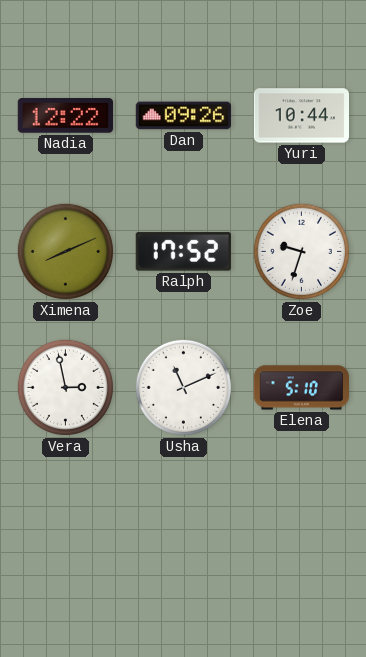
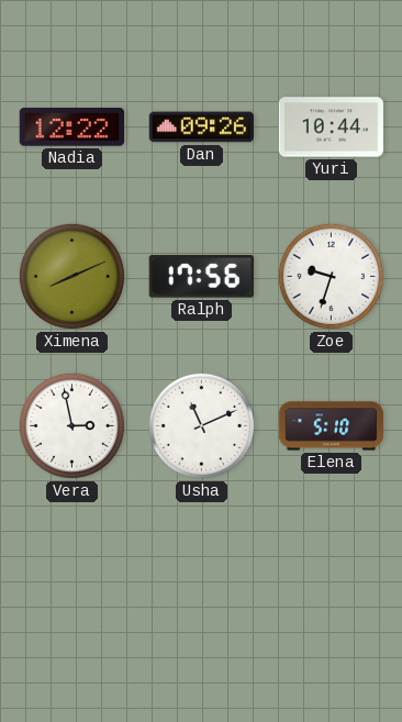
Ralph: 17:52 -> 17:56 (201, 277)
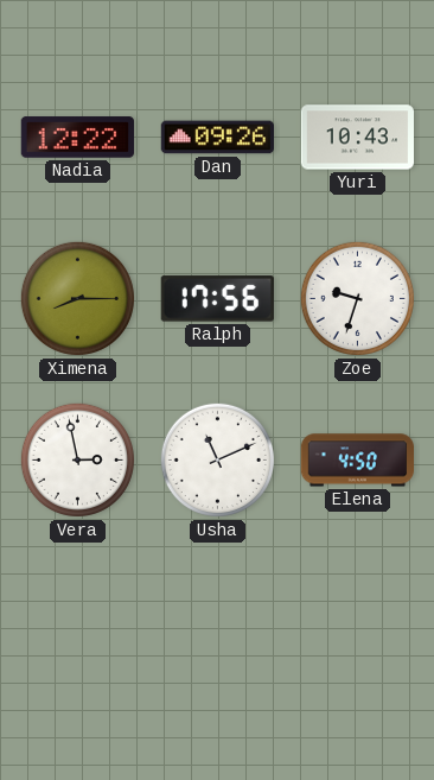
Yuri: 10:44 -> 10:43 (357, 138)
Ximena: 8:11 -> 8:15 (77, 298)
Elena: 5:10 -> 4:50 (357, 461)
